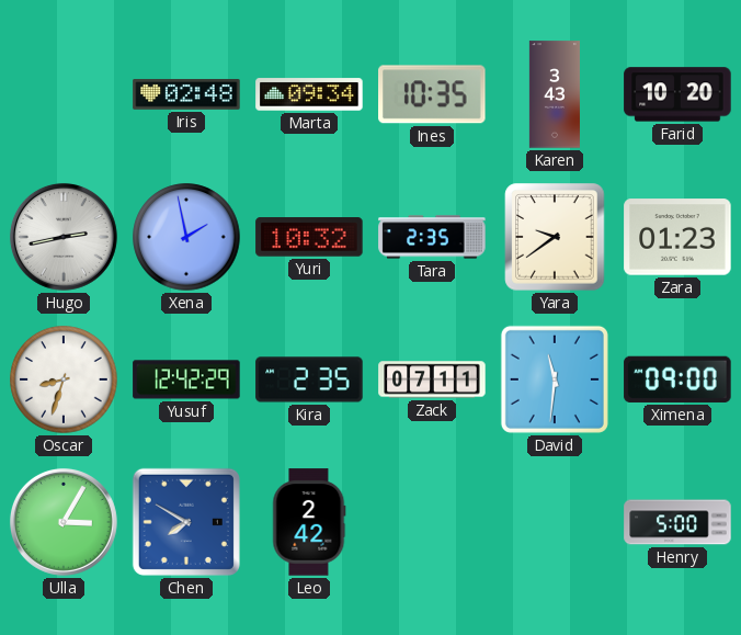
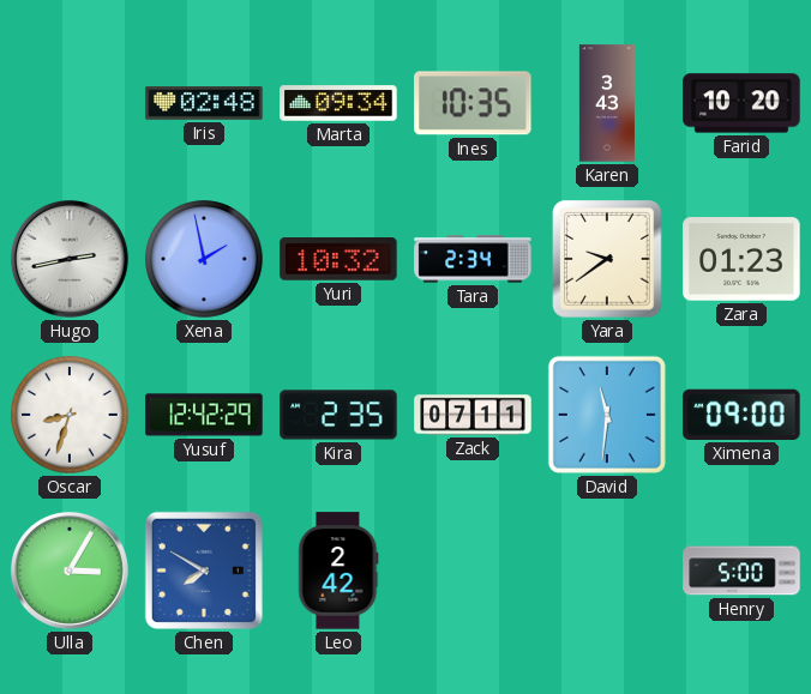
Tara: 2:35 -> 2:34 (473, 259)
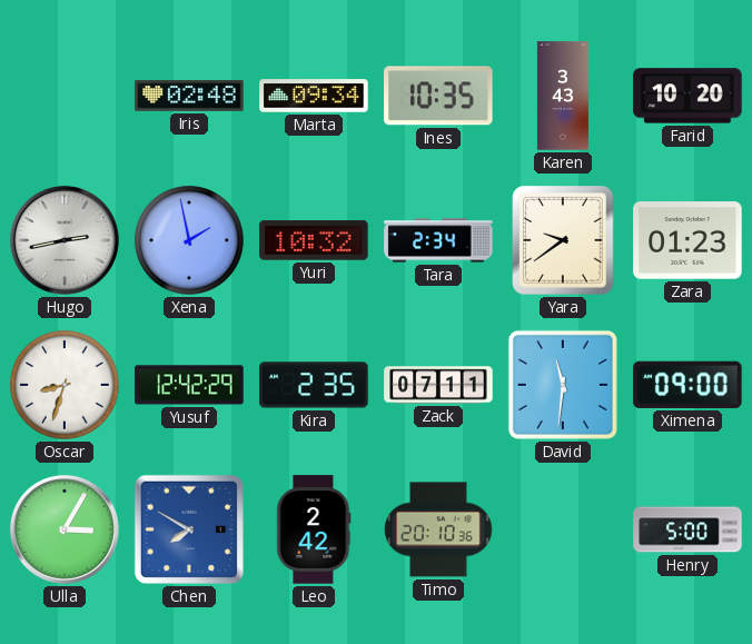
Timo: none -> 20:10 (438, 529)
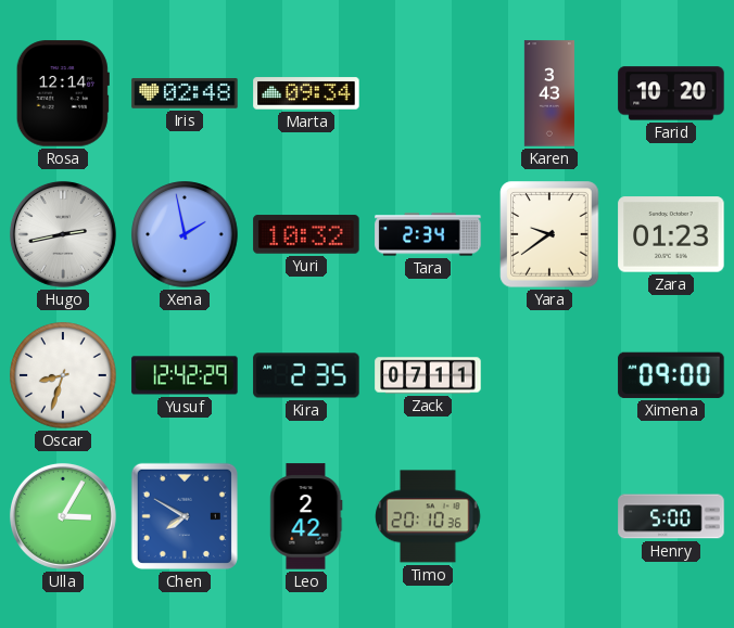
Rosa: none -> 12:14 (63, 93)
Ines: 10:35 -> none (438, 96)
David: 11:31 -> none (563, 385)
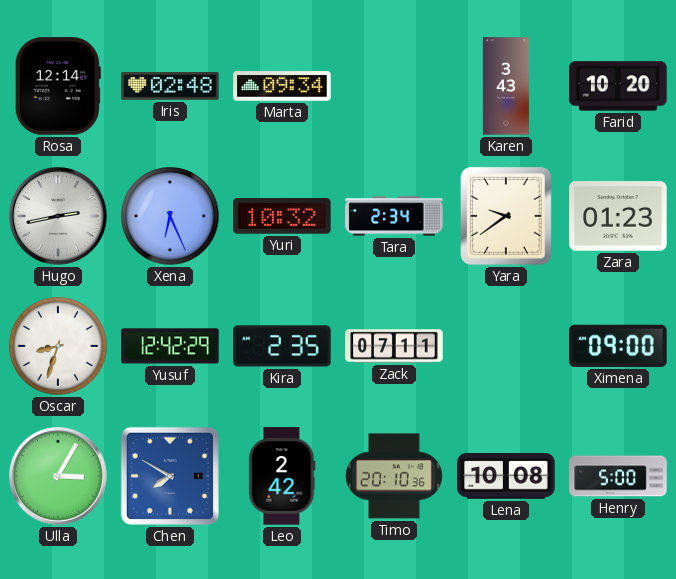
Xena: 1:58 -> 6:26 (170, 216)
Lena: none -> 10:08 (506, 476)
